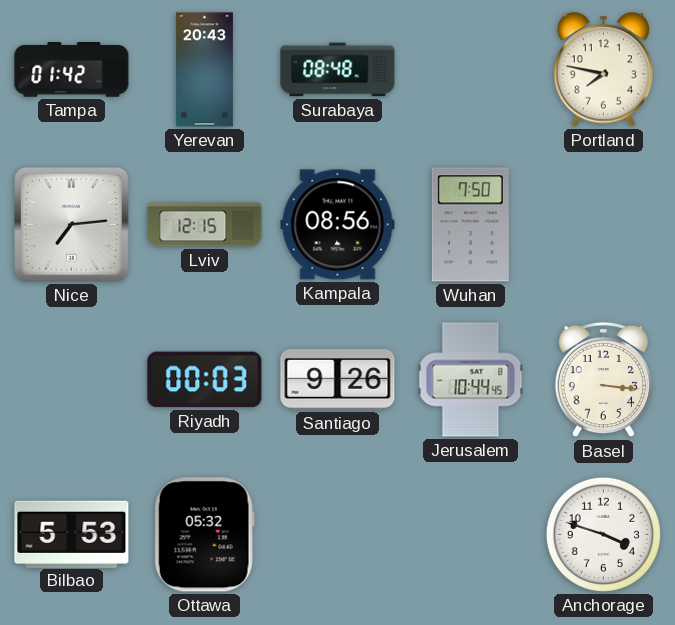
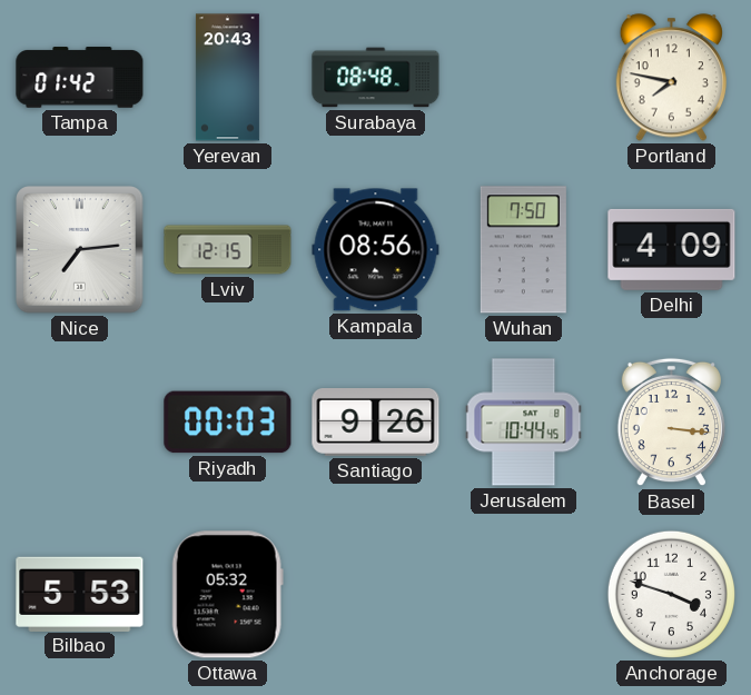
Delhi: none -> 4:09 (672, 249)
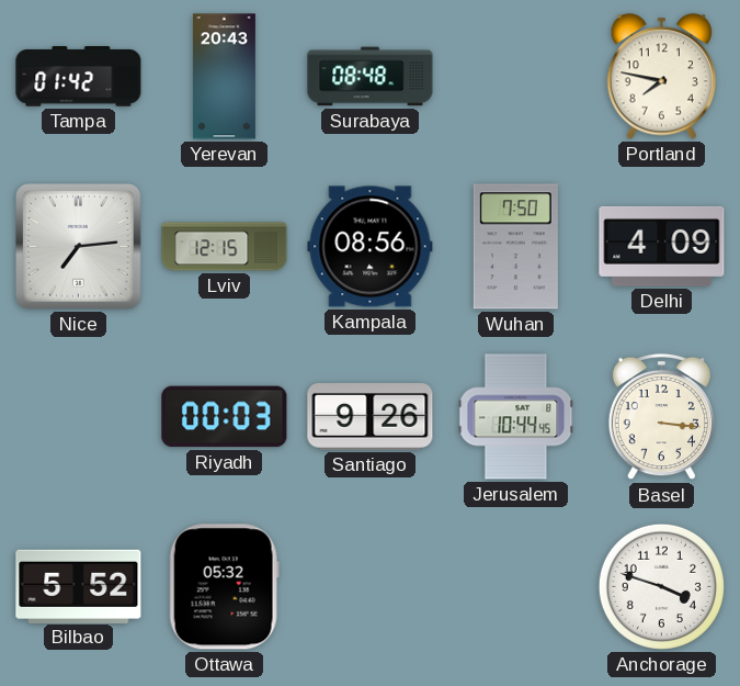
Bilbao: 5:53 -> 5:52 (79, 586)
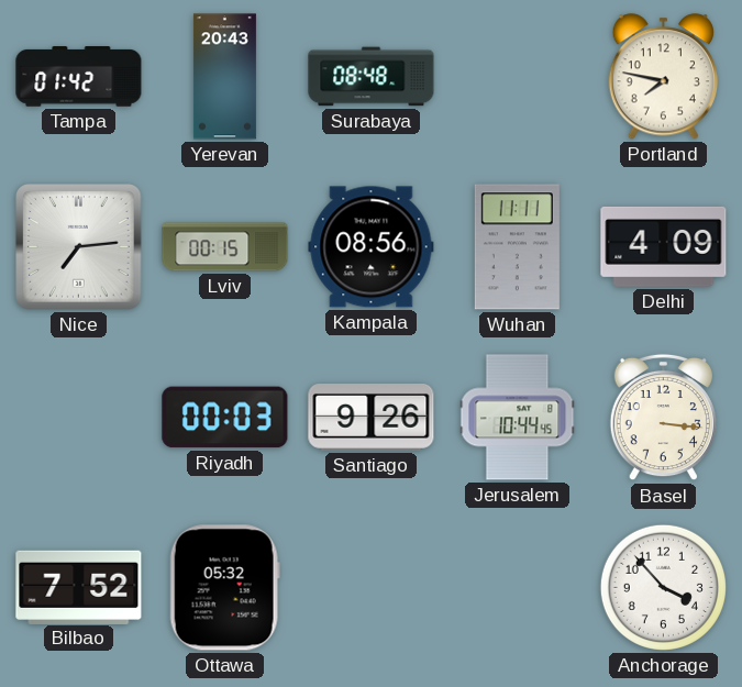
Lviv: 12:15 -> 00:15 (225, 247)
Wuhan: 7:50 -> 11:11 (517, 247)
Bilbao: 5:52 -> 7:52 (79, 587)
Anchorage: 3:48 -> 3:53 (663, 587)
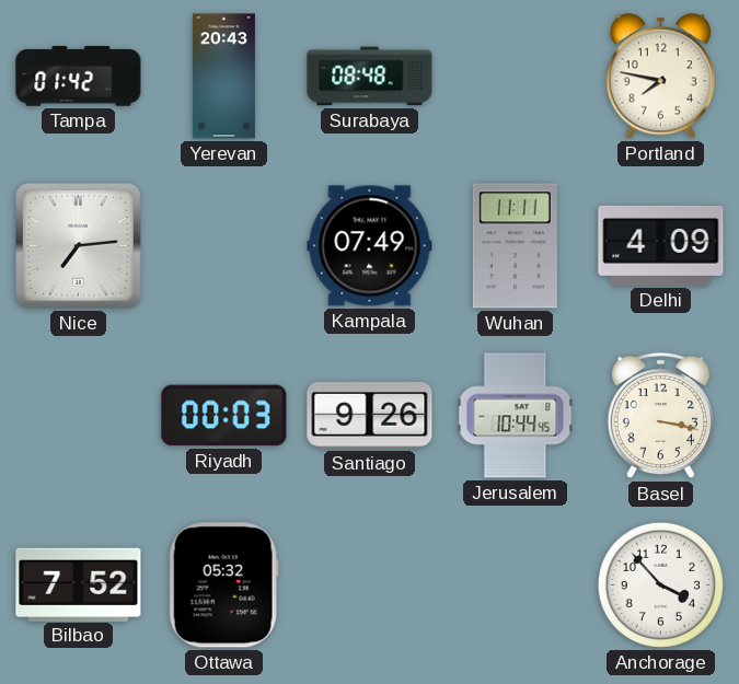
Lviv: 00:15 -> none (225, 247)
Kampala: 08:56 -> 07:49 (370, 246)
Basel: 3:16 -> 3:17 (660, 416)
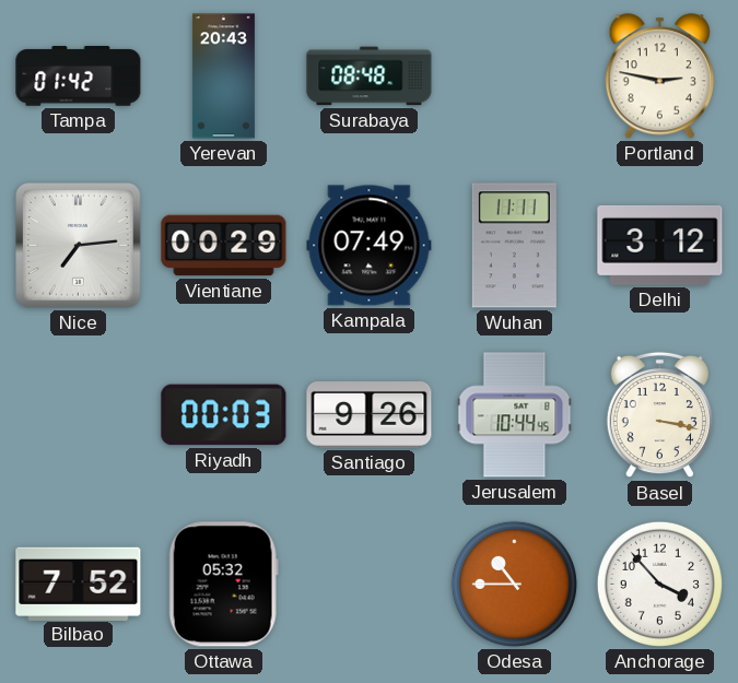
Portland: 7:47 -> 2:47 (659, 76)
Vientiane: none -> 00:29 (224, 246)
Delhi: 4:09 -> 3:12 (660, 245)
Odesa: none -> 10:45 (514, 584)
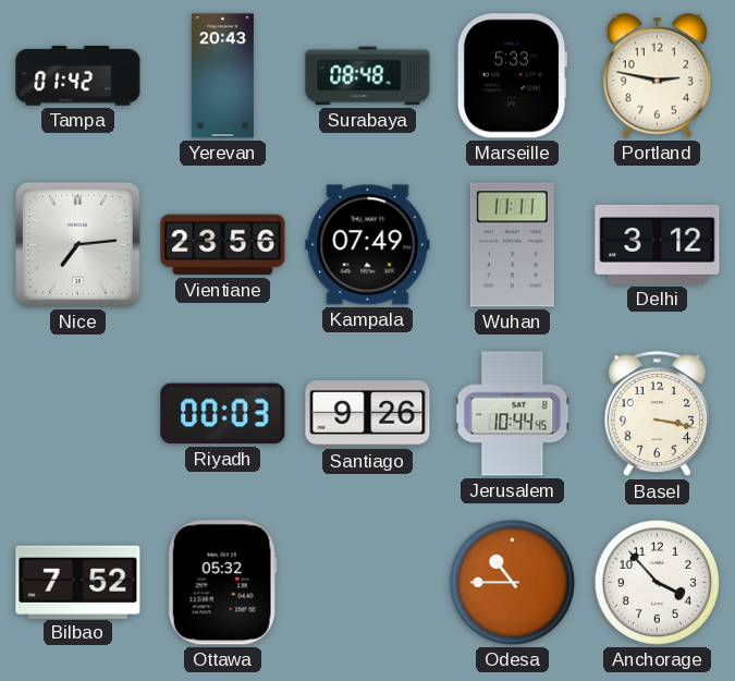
Marseille: none -> 5:33 (512, 76)
Vientiane: 00:29 -> 23:56 (223, 245)
